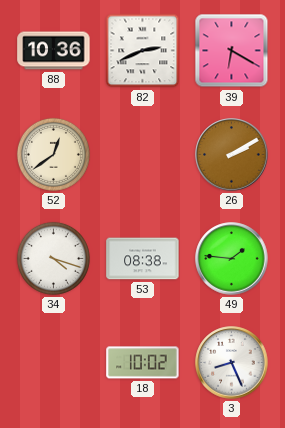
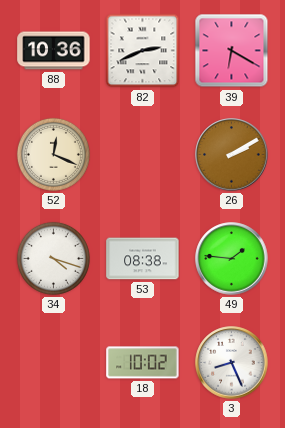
52: 12:39 -> 12:19 (53, 154)
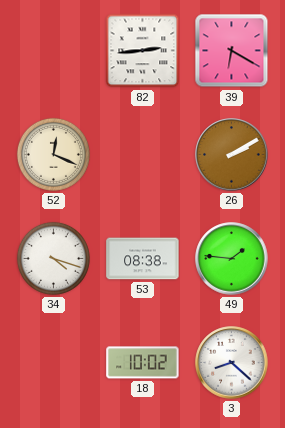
88: 10:36 -> none (54, 51)
82: 2:41 -> 2:44 (143, 51)
3: 8:26 -> 8:22 (232, 363)
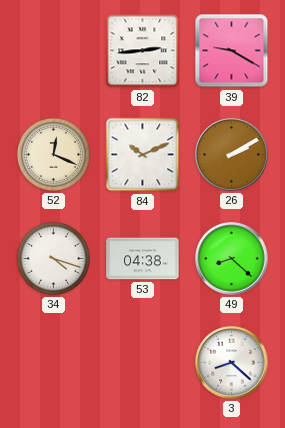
39: 6:20 -> 9:20 (232, 51)
84: none -> 10:11 (143, 155)
53: 08:38 -> 04:38 (143, 259)
49: 1:46 -> 8:22 (232, 259)
18: 10:02 -> none (143, 363)
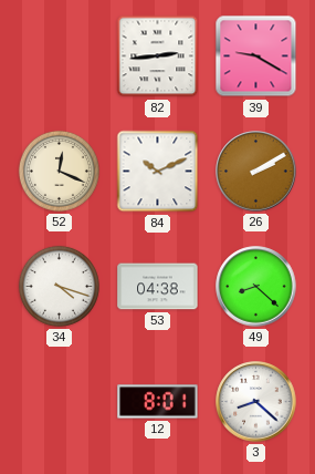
12: none -> 8:01 (158, 402)
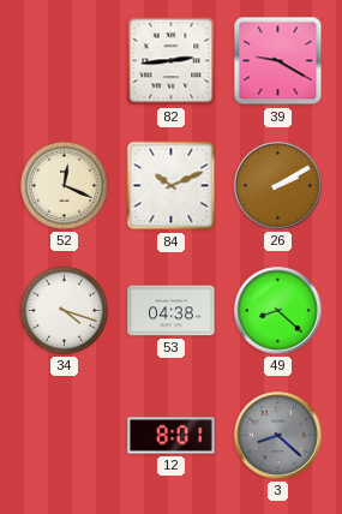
3 dial: white -> grey (278, 436)
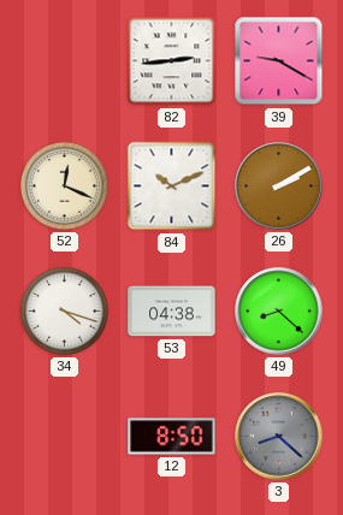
12: 8:01 -> 8:50 (172, 437)
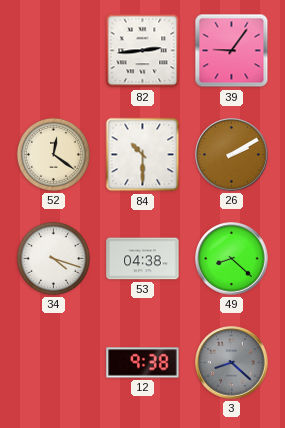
39: 9:20 -> 9:06 (232, 51)
52: 12:19 -> 12:21 (53, 154)
84: 10:11 -> 10:30 (143, 155)
12: 8:50 -> 9:38 (143, 363)
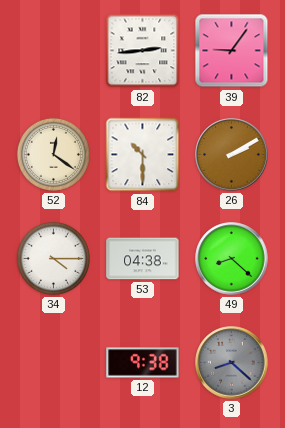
34: 4:18 -> 4:15 (53, 258)
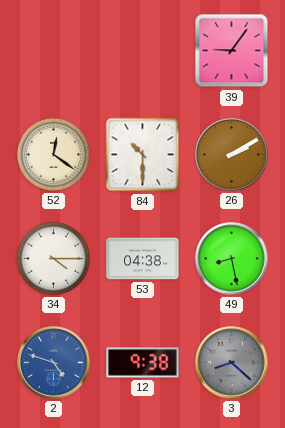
82: 2:44 -> none (143, 51)
49: 8:22 -> 8:28 (232, 259)
2: none -> 4:48 (54, 363)
